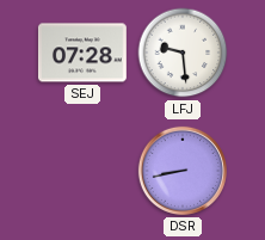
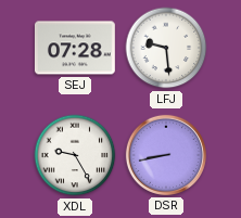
XDL: none -> 9:25 (75, 155)
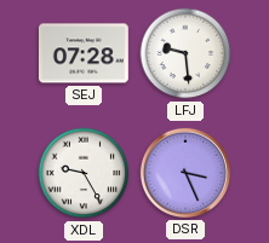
DSR: 8:43 -> 3:26 (185, 173)
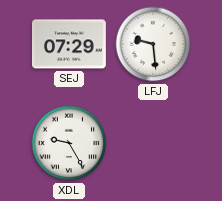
SEJ: 07:28 -> 07:29 (69, 44)
DSR: 3:26 -> none (185, 173)
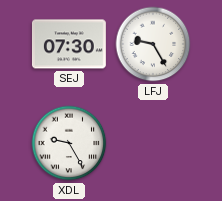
SEJ: 07:29 -> 07:30 (69, 44)
LFJ: 9:29 -> 9:25 (153, 44)
